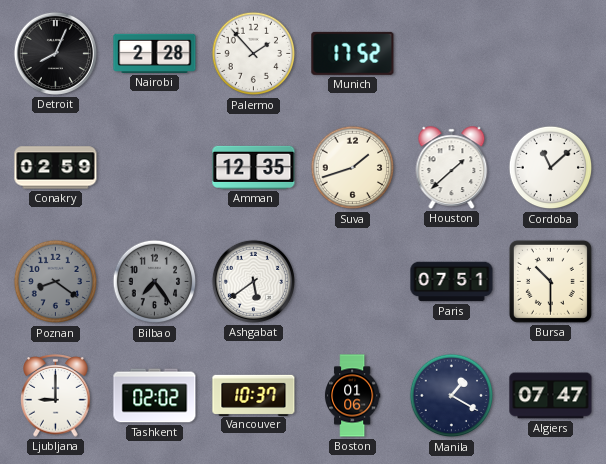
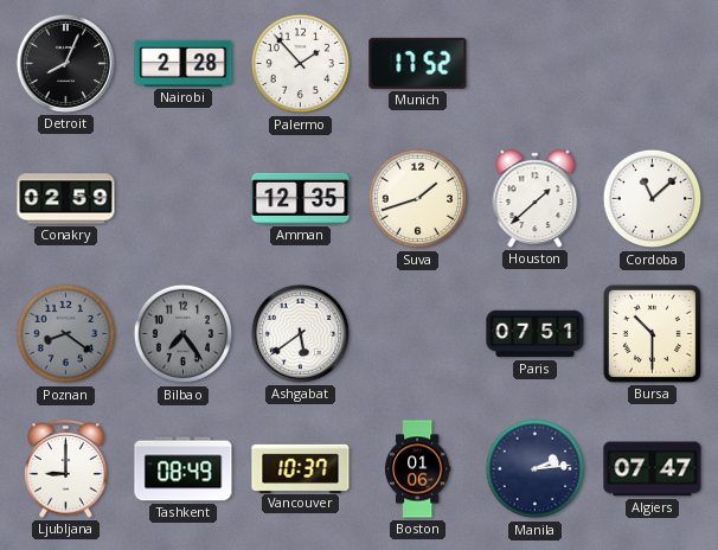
Tashkent: 02:02 -> 08:49 (184, 469)
Manila: 1:20 -> 2:14 (536, 469)
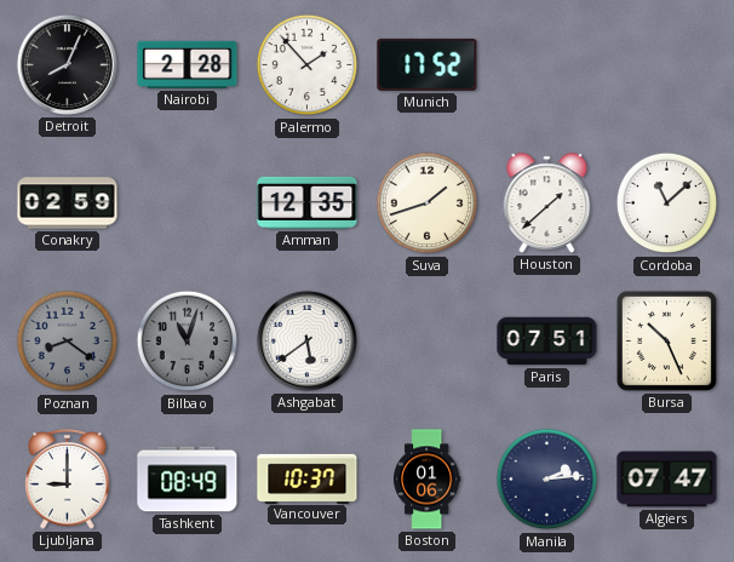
Bilbao: 7:24 -> 11:03 (188, 342)
Bursa: 10:30 -> 10:26 (666, 340)
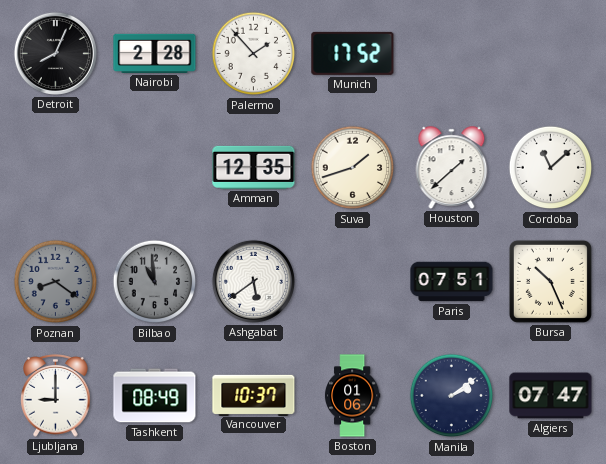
Conakry: 02:59 -> none (68, 203)
Bilbao: 11:03 -> 10:59 (155, 282)
Manila: 2:14 -> 2:09 (452, 396)
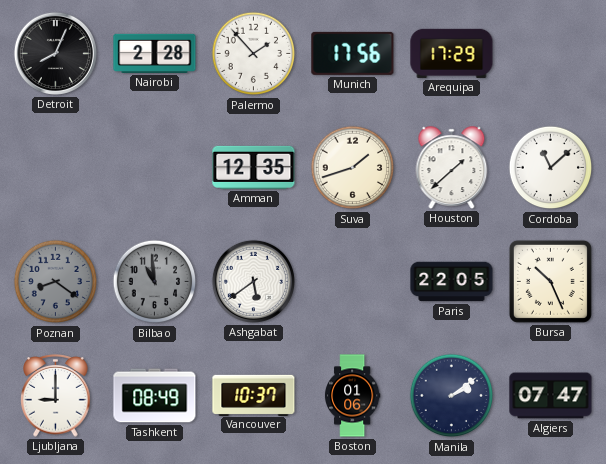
Munich: 17:52 -> 17:56 (353, 53)
Arequipa: none -> 17:29 (452, 53)
Paris: 07:51 -> 22:05 (452, 282)
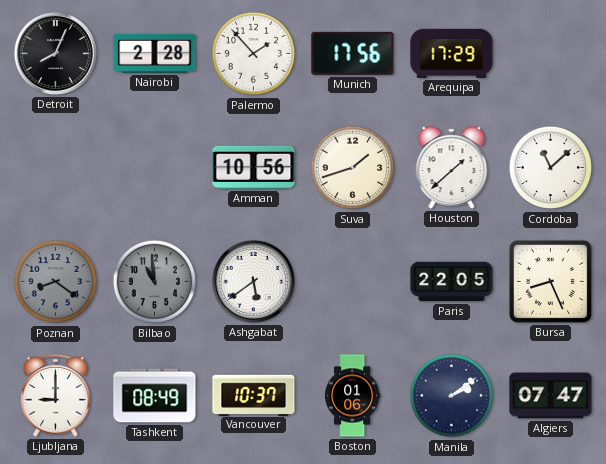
Amman: 12:35 -> 10:56 (254, 167)
Bursa: 10:26 -> 8:26 (550, 281)
